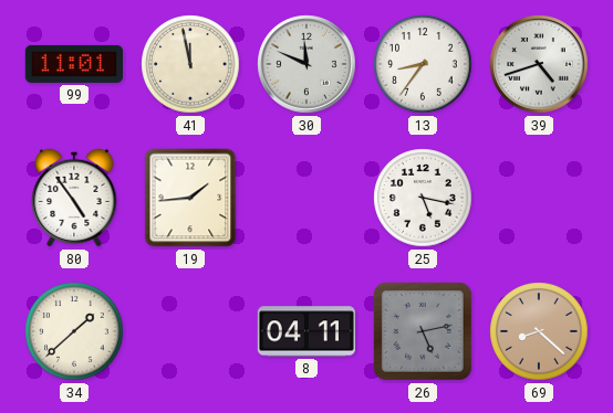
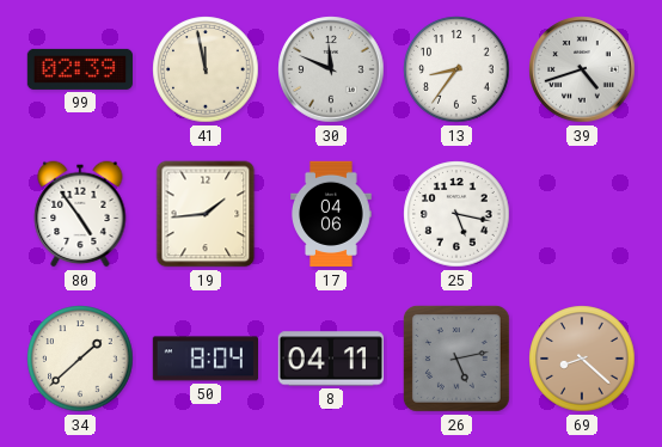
99: 11:01 -> 02:39 (79, 69)
17: none -> 04:06 (331, 214)
50: none -> 8:04 (204, 359)
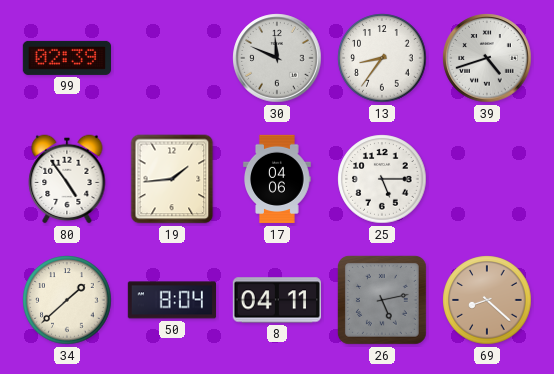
41: 11:58 -> none (206, 69)
25: 5:17 -> 5:15 (382, 179)
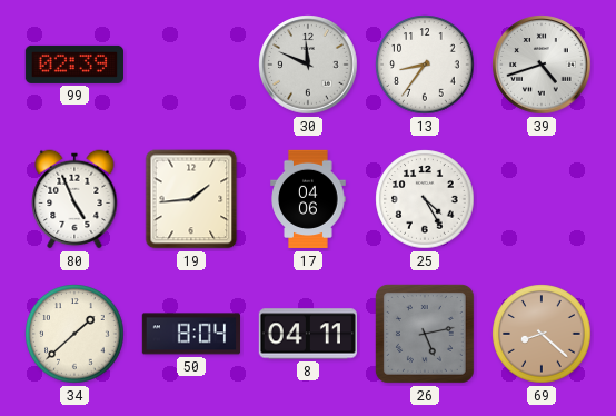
80: 4:54 -> 4:56 (74, 199)
25: 5:15 -> 4:25 (425, 199)
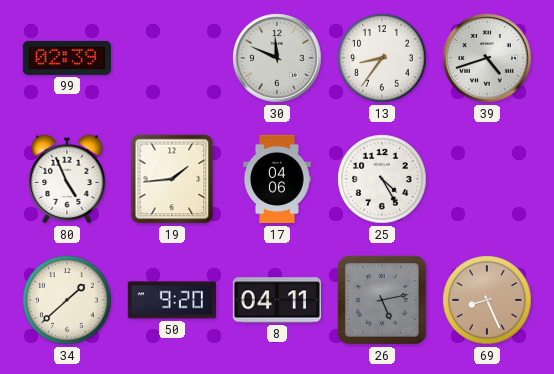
50: 8:04 -> 9:20 (171, 300)
69: 8:22 -> 8:26 (487, 300)
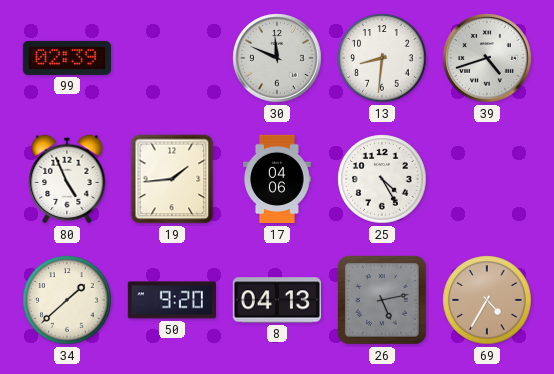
13: 8:36 -> 8:31 (382, 58)
8: 04:11 -> 04:13 (276, 300)
69: 8:26 -> 4:35 (487, 300)
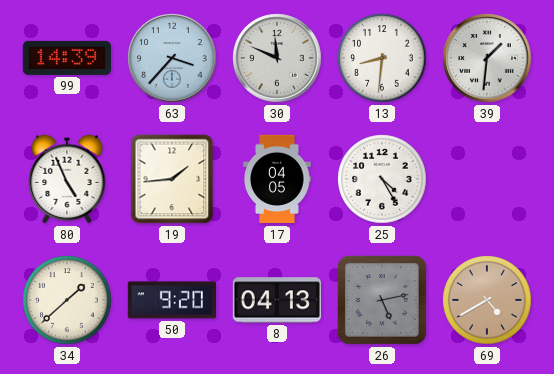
99: 02:39 -> 14:39 (66, 58)
63: none -> 3:37 (172, 58)
39: 4:42 -> 1:31 (487, 58)
17: 04:06 -> 04:05 (277, 179)
69: 4:35 -> 4:40 (487, 300)
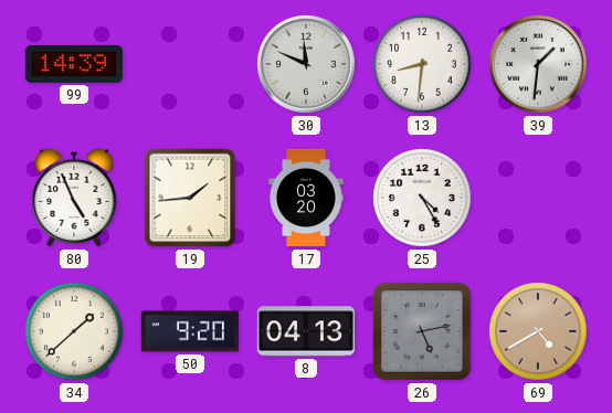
63: 3:37 -> none (172, 58)
17: 04:05 -> 03:20 (306, 198)
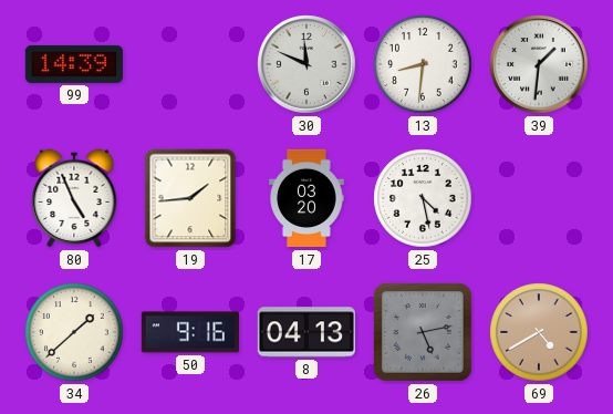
25: 4:25 -> 4:28 (423, 198)
50: 9:20 -> 9:16 (189, 332)
